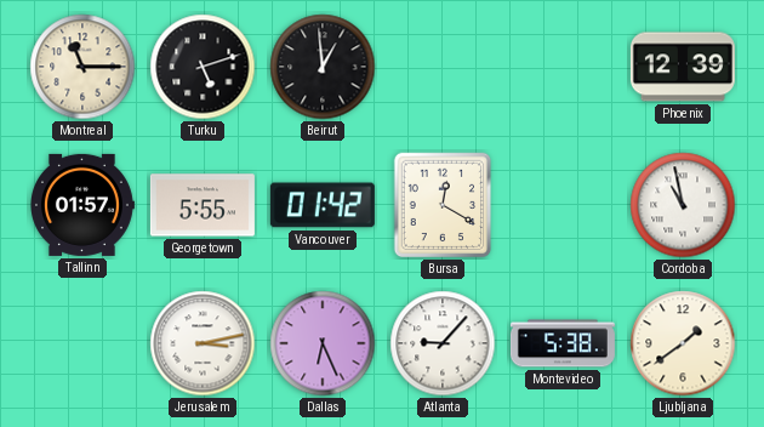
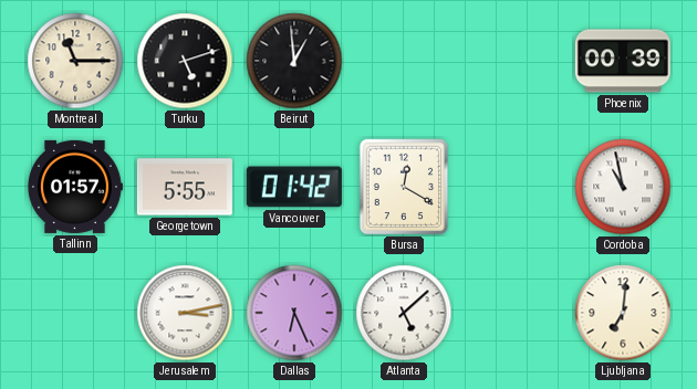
Phoenix: 12:39 -> 00:39 (623, 61)
Atlanta: 9:07 -> 5:08 (404, 313)
Montevideo: 5:38 -> none (563, 343)
Ljubljana: 1:39 -> 7:01 (623, 313)
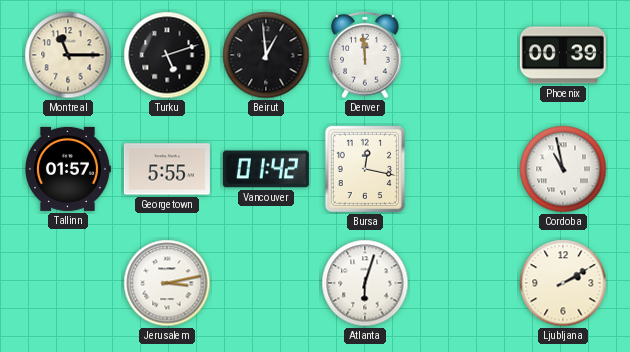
Denver: none -> 11:59 (365, 55)
Bursa: 12:20 -> 12:17 (365, 169)
Dallas: 6:26 -> none (294, 313)
Atlanta: 5:08 -> 6:03 (365, 283)
Ljubljana: 7:01 -> 2:10 (563, 283)
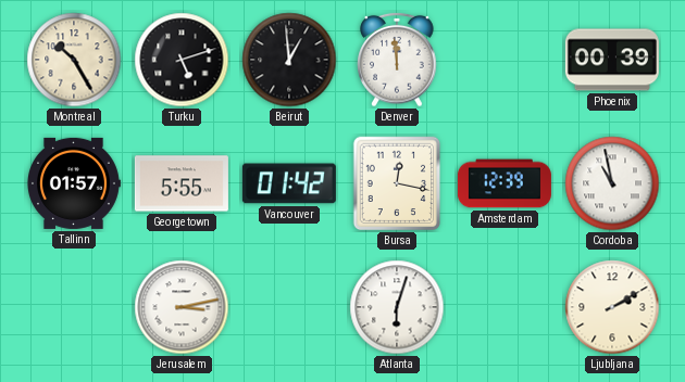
Montreal: 11:15 -> 10:25 (74, 60)
Amsterdam: none -> 12:39 (505, 183)
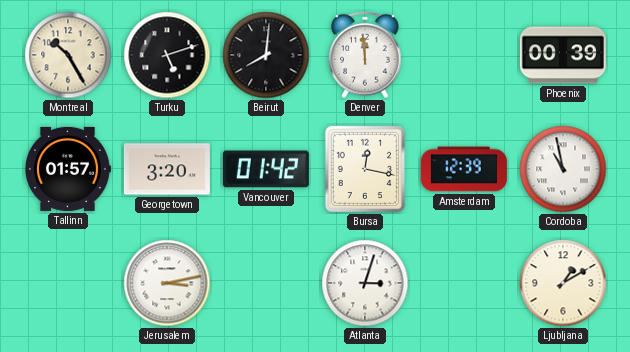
Beirut: 12:59 -> 8:01 (266, 55)
Georgetown: 5:55 -> 3:20 (167, 169)
Atlanta: 6:03 -> 3:03 (365, 283)
Ljubljana: 2:10 -> 1:10 (563, 283)
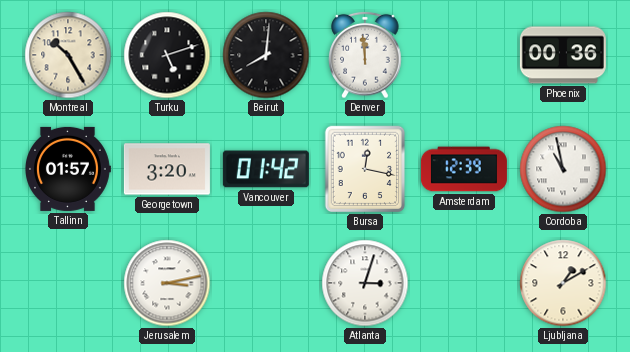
Phoenix: 00:39 -> 00:36 (563, 55)
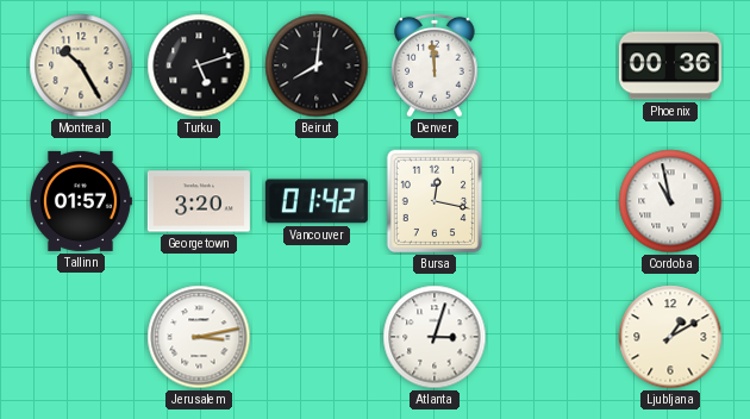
Amsterdam: 12:39 -> none (464, 169)
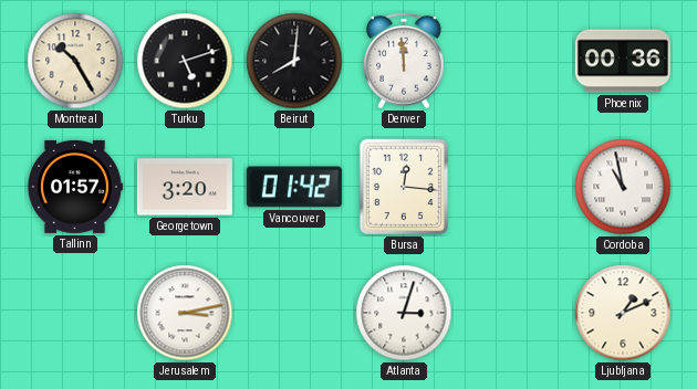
Bursa: 12:17 -> 12:16 (404, 187)
Ljubljana: 1:10 -> 1:11 (623, 313)
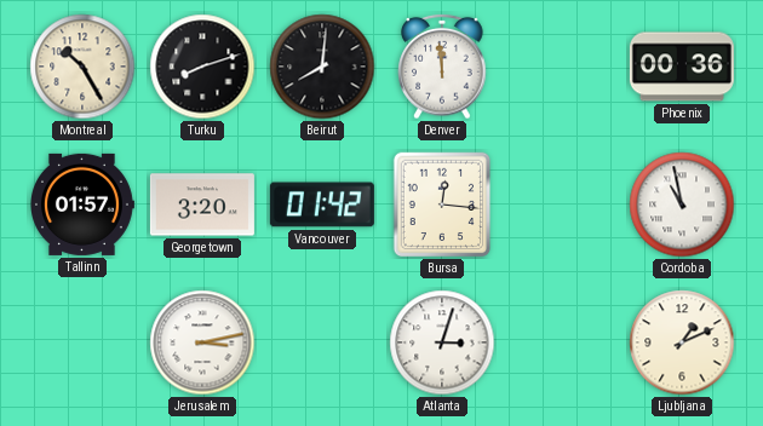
Turku: 5:12 -> 8:12 (202, 67)
